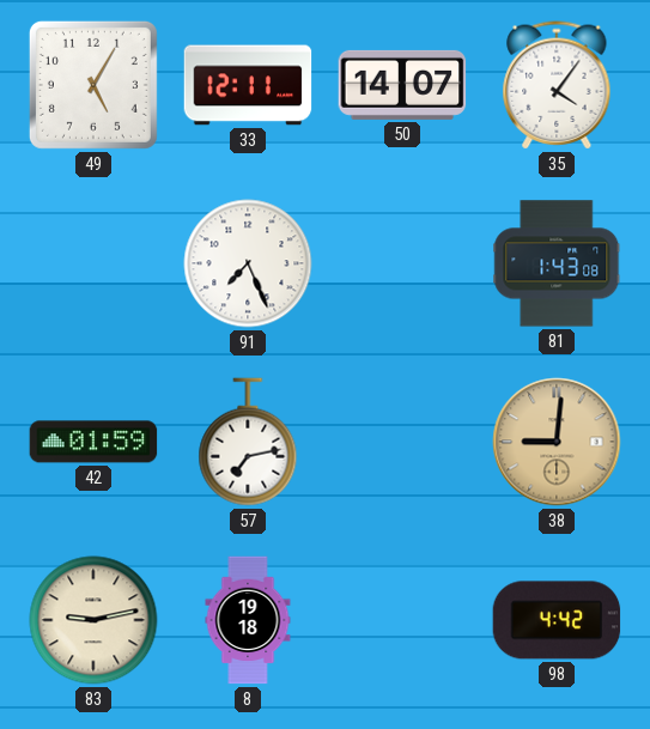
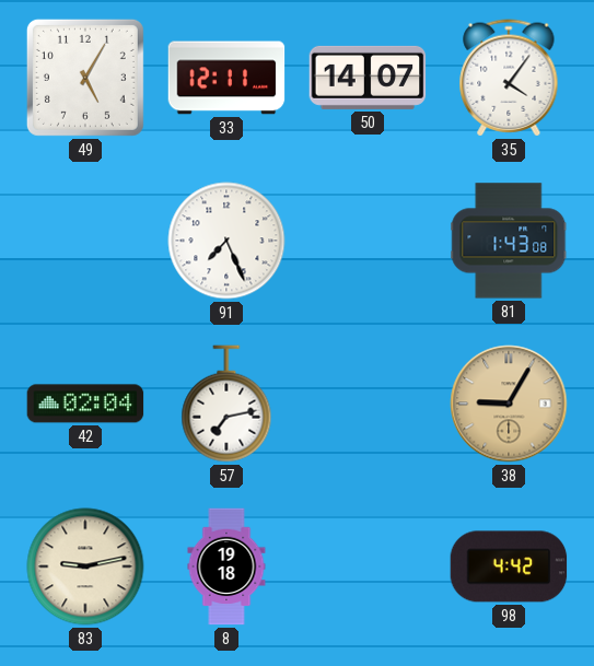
42: 01:59 -> 02:04 (85, 404)
38: 9:01 -> 9:05 (509, 404)
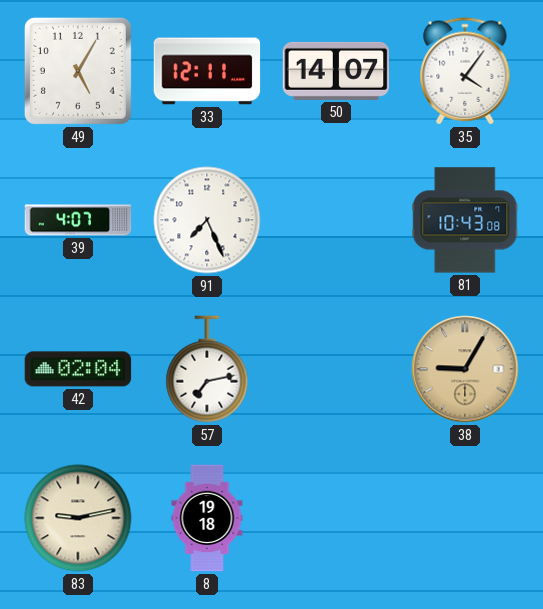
39: none -> 4:07 (78, 220)
81: 1:43 -> 10:43 (465, 220)
98: 4:42 -> none (509, 566)
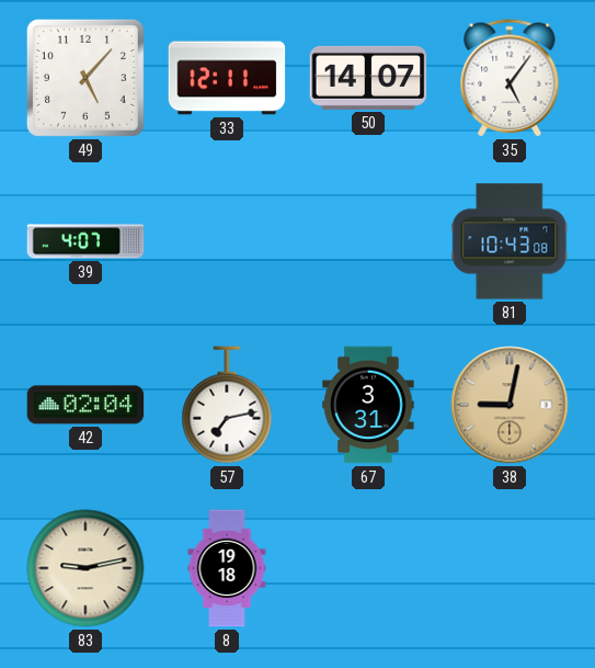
49: 5:05 -> 5:07 (85, 78)
35: 4:06 -> 5:06 (510, 78)
91: 7:26 -> none (207, 220)
67: none -> 3:31 (368, 405)
38: 9:05 -> 9:02 (510, 405)
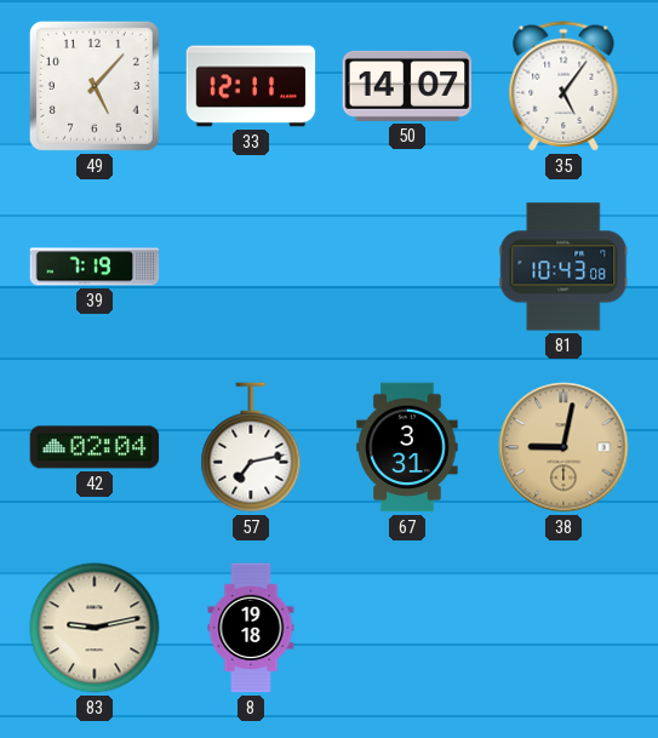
39: 4:07 -> 7:19 (95, 267)
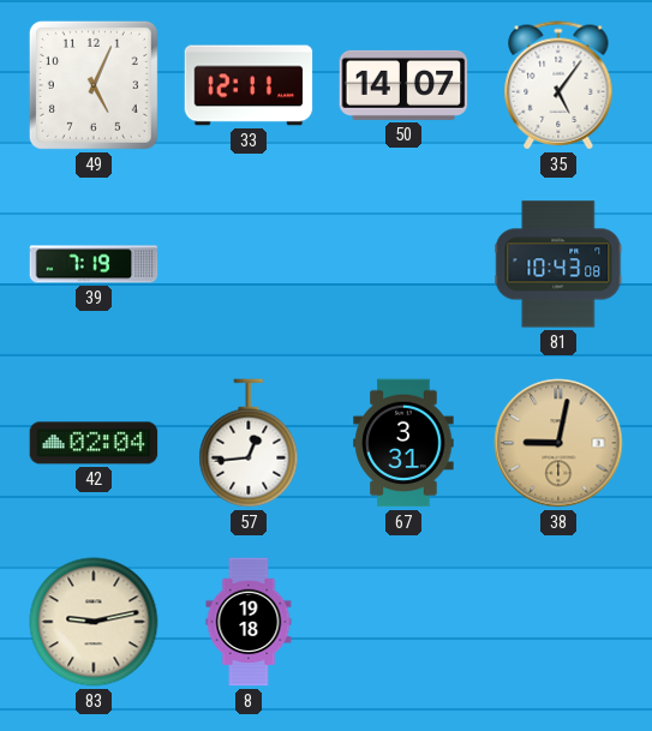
49: 5:07 -> 5:04 (94, 85)
57: 7:13 -> 12:44 (249, 443)
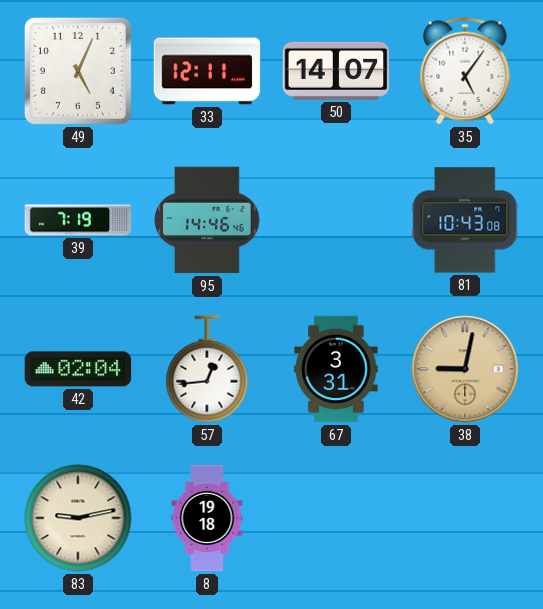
95: none -> 14:46 (207, 220)
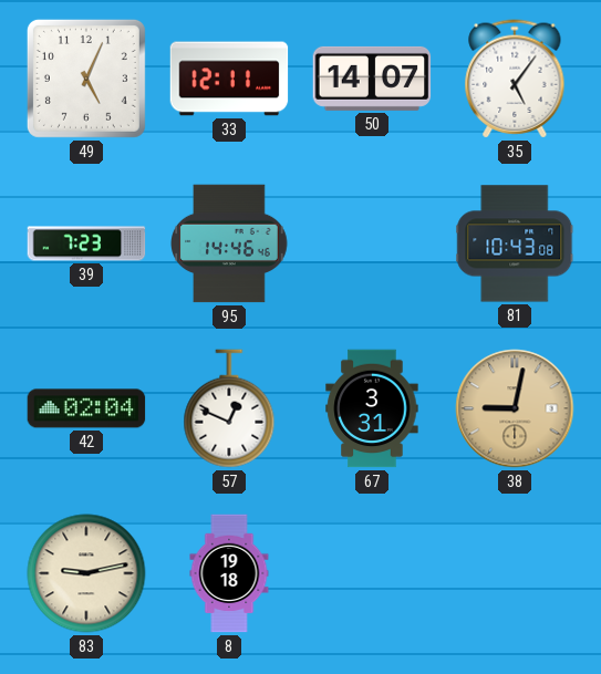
39: 7:19 -> 7:23 (86, 243)
57: 12:44 -> 12:49 (229, 408)
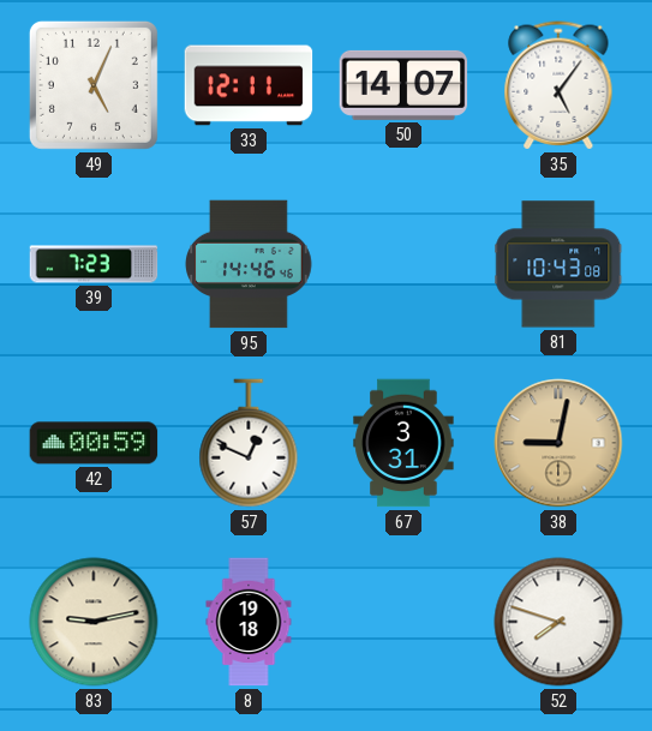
42: 02:04 -> 00:59 (94, 443)
52: none -> 7:48 (558, 622)
